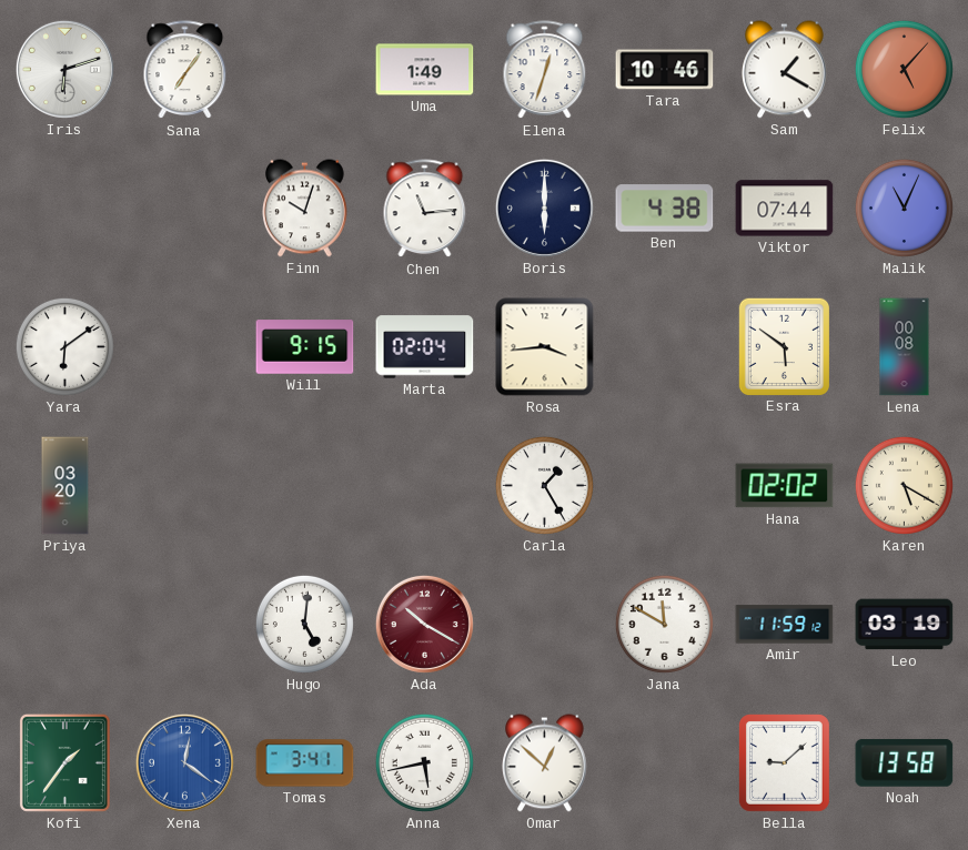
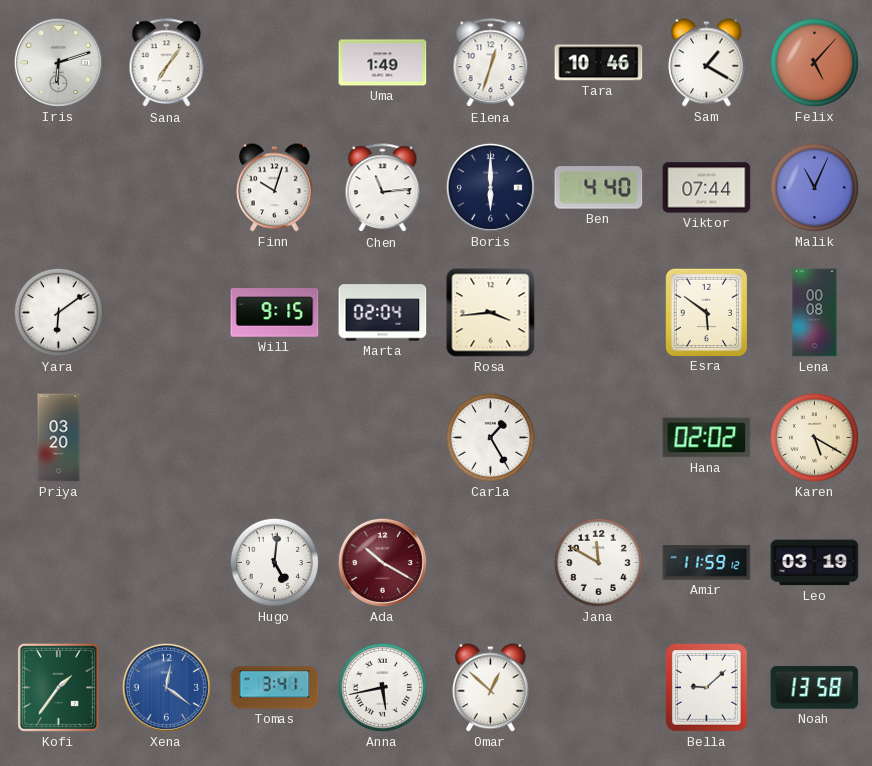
Ben: 4:38 -> 4:40 (599, 188)
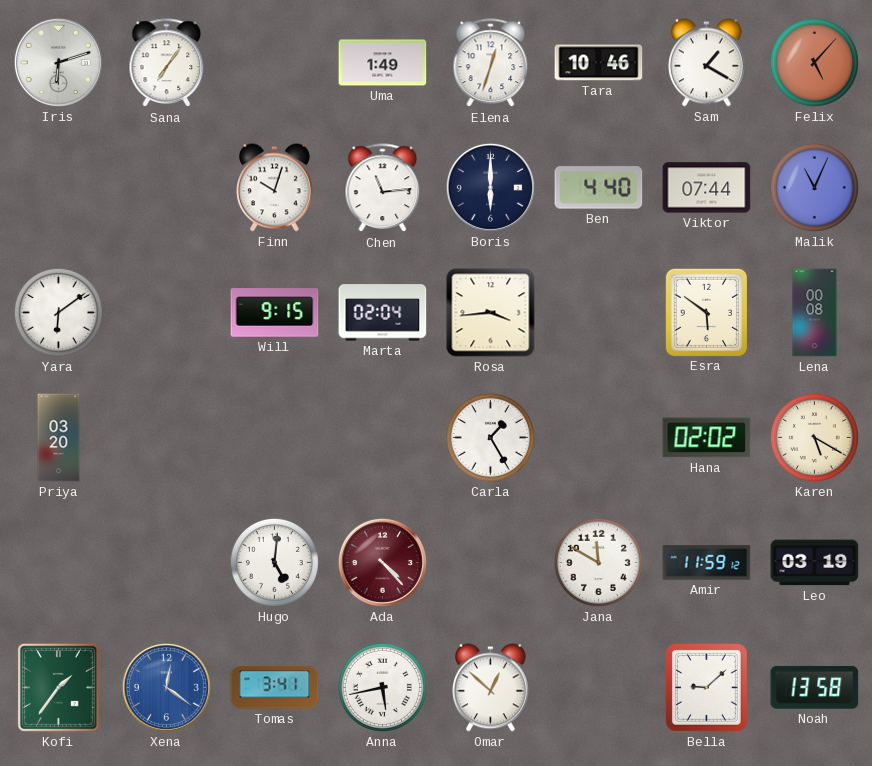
Ada: 10:20 -> 4:23 (382, 562)
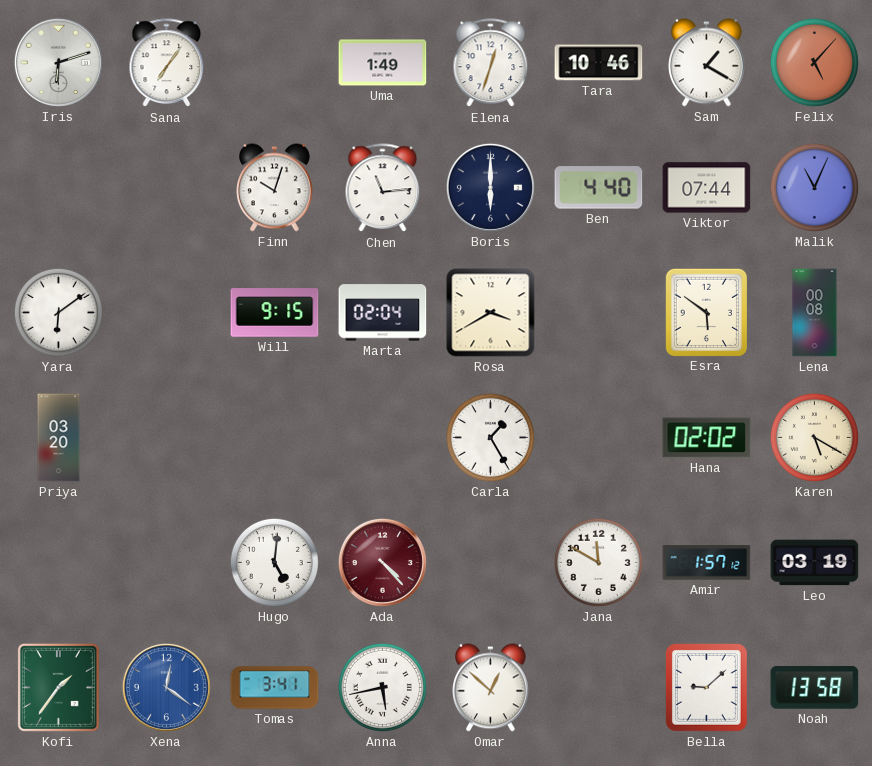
Rosa: 3:44 -> 3:40 (491, 313)
Amir: 11:59 -> 1:57 (707, 563)
